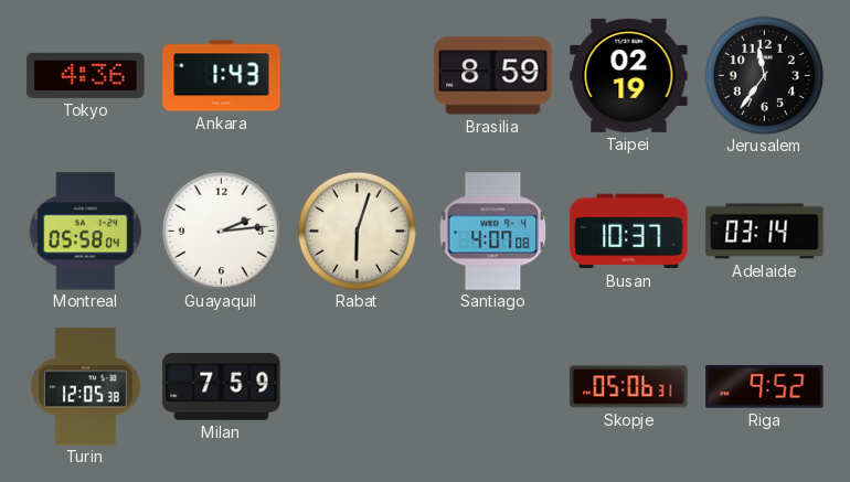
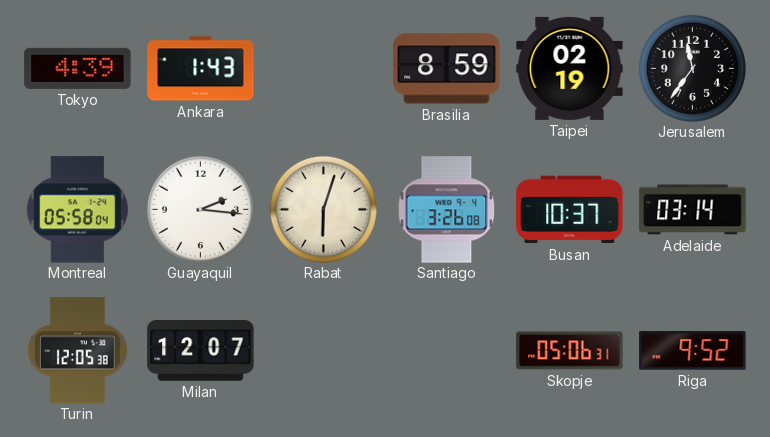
Tokyo: 4:36 -> 4:39 (78, 68)
Guayaquil: 2:14 -> 2:16 (200, 209)
Santiago: 4:07 -> 3:26 (447, 210)
Milan: 7:59 -> 12:07 (201, 351)
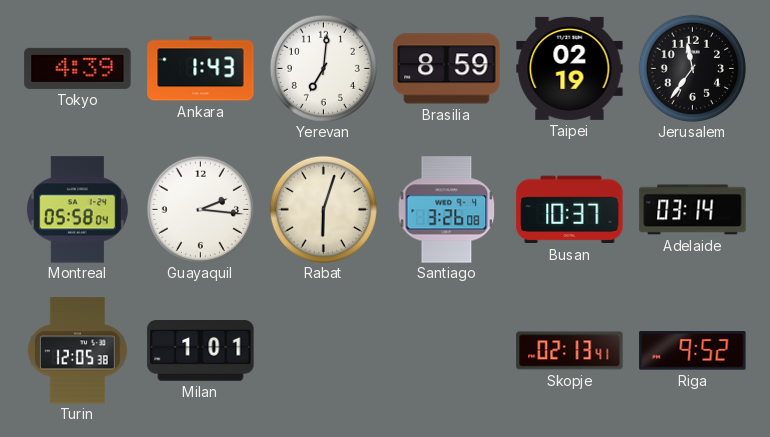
Yerevan: none -> 7:01 (323, 68)
Milan: 12:07 -> 1:01 (201, 351)
Skopje: 05:06 -> 02:13 (570, 351)
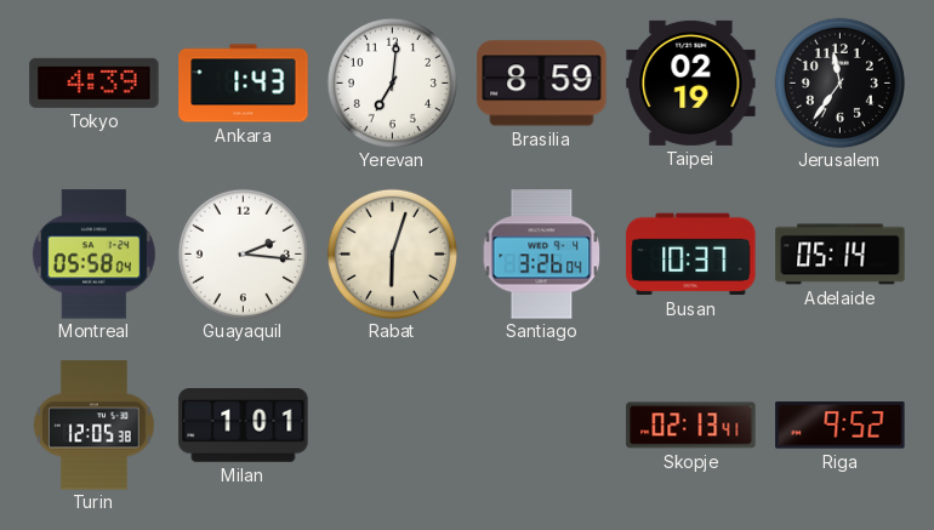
Santiago: 3:26:08 -> 3:26:04 (542, 255)
Adelaide: 03:14 -> 05:14 (841, 255)
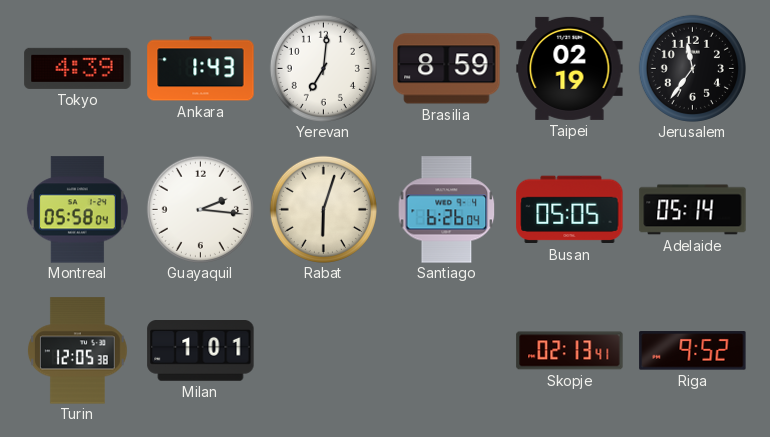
Santiago: 3:26 -> 6:26 (447, 210)
Busan: 10:37 -> 05:05 (570, 210)
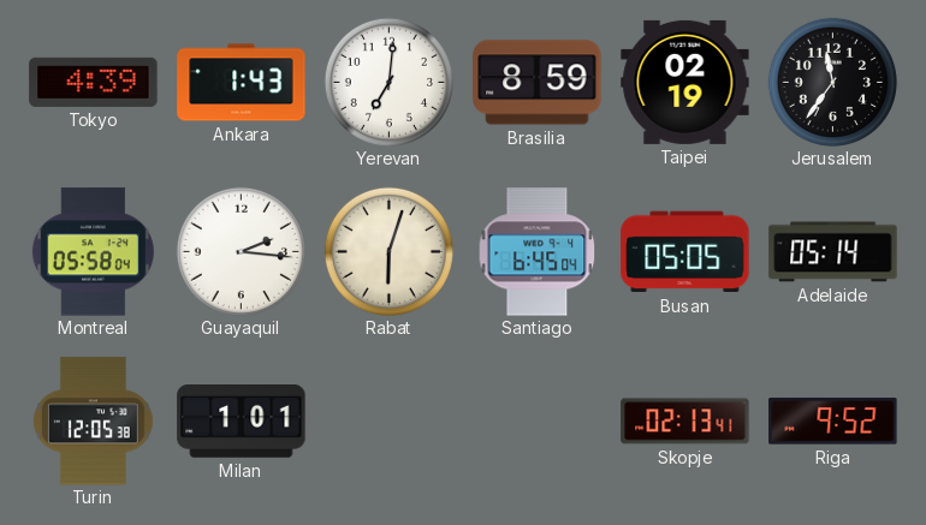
Santiago: 6:26 -> 6:45 (538, 252)
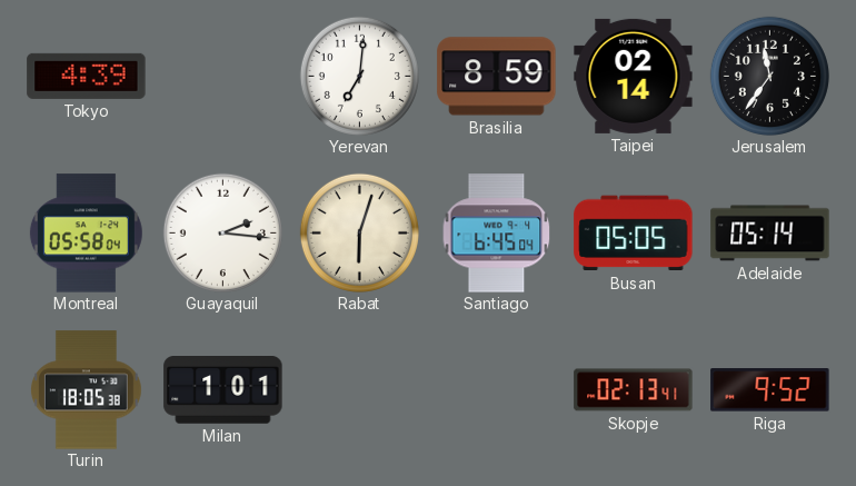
Ankara: 1:43 -> none (242, 83)
Taipei: 02:19 -> 02:14 (634, 76)
Turin: 12:05 -> 18:05 (86, 390)
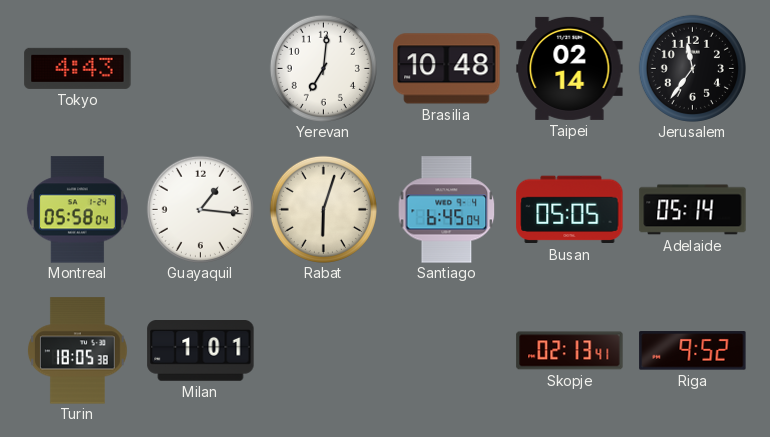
Tokyo: 4:39 -> 4:43 (78, 68)
Brasilia: 8:59 -> 10:48 (447, 69)
Guayaquil: 2:16 -> 1:16 (200, 209)
